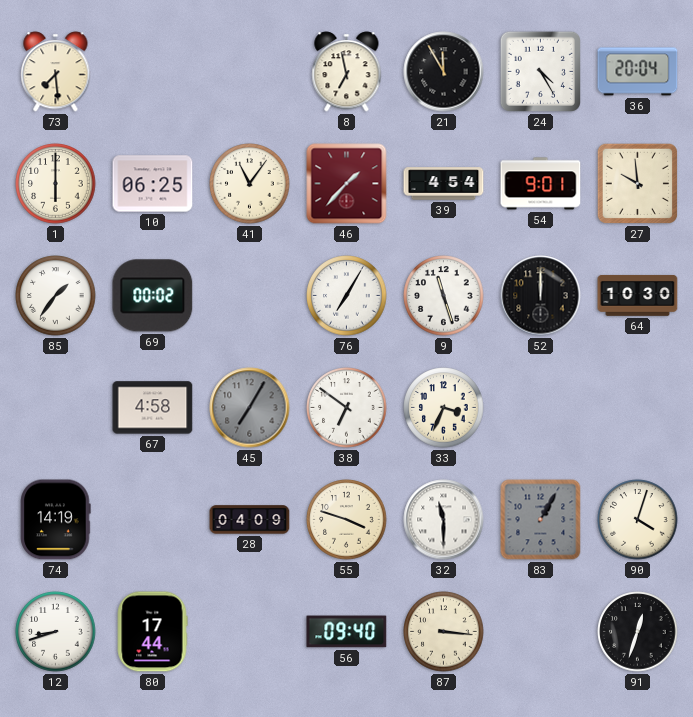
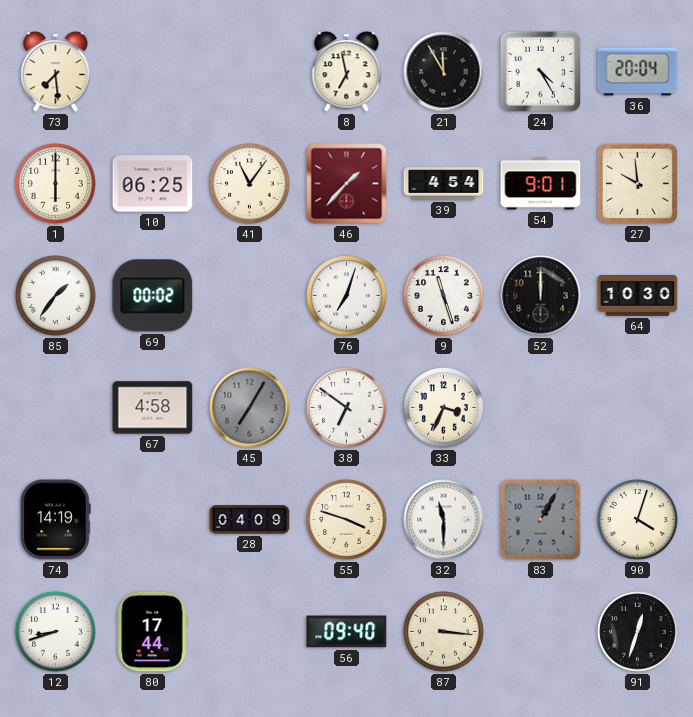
76: 7:05 -> 7:03 (347, 296)
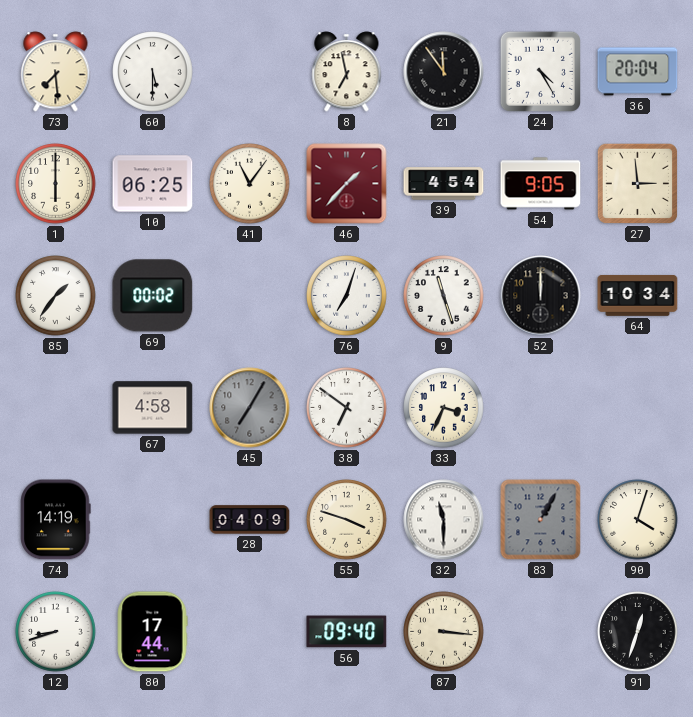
60: none -> 5:30 (153, 72)
21: 11:55 -> 11:54 (444, 72)
54: 9:01 -> 9:05 (541, 184)
27: 9:59 -> 2:59 (637, 183)
64: 10:30 -> 10:34 (638, 295)
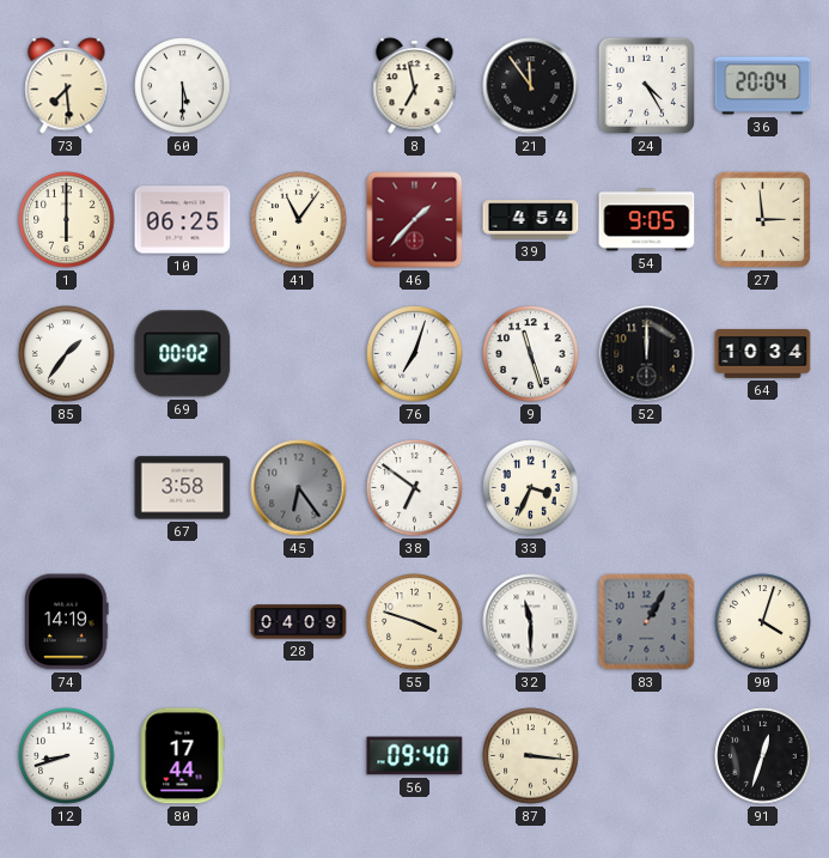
67: 4:58 -> 3:58 (183, 488)
45: 7:05 -> 6:24 (299, 488)
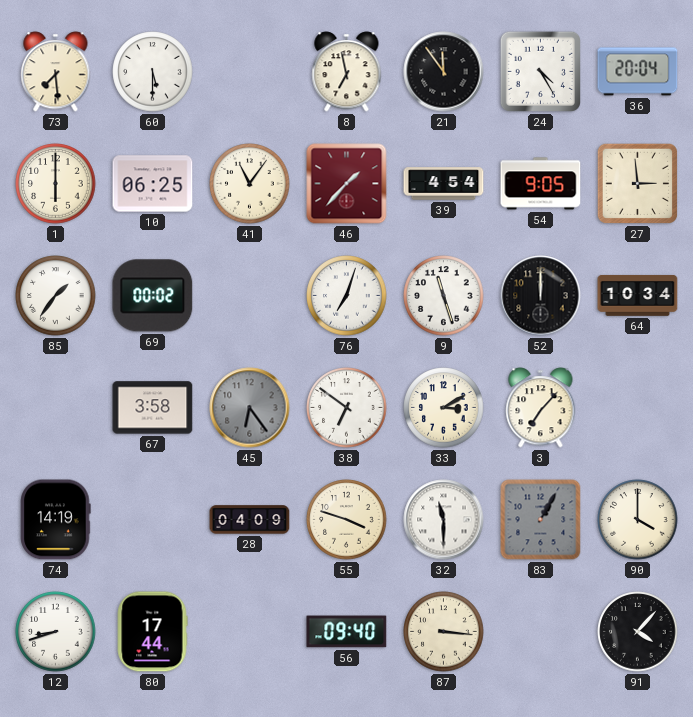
33: 3:34 -> 3:10 (444, 408)
3: none -> 7:07 (541, 408)
90: 4:03 -> 4:00 (638, 520)
91: 12:33 -> 4:07 (638, 632)
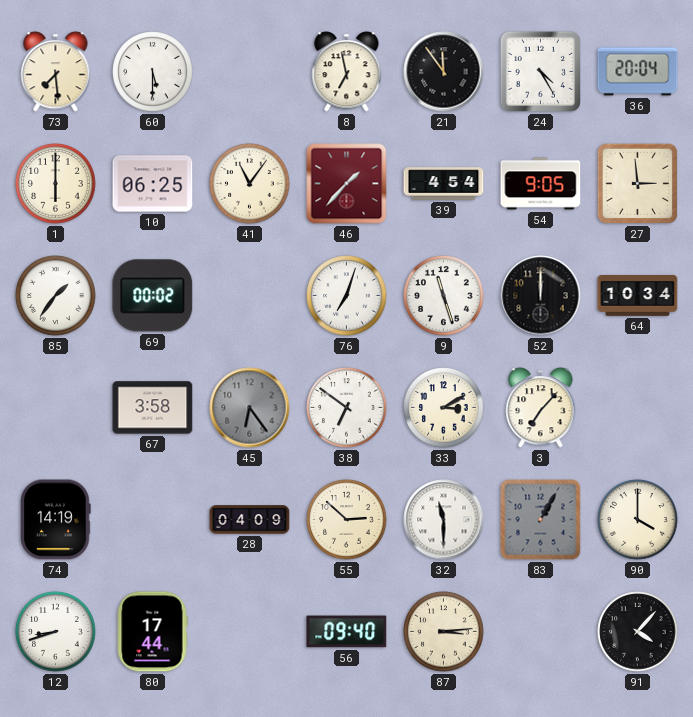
55: 3:48 -> 2:52 (347, 520)
87: 3:16 -> 3:14 (444, 632)
